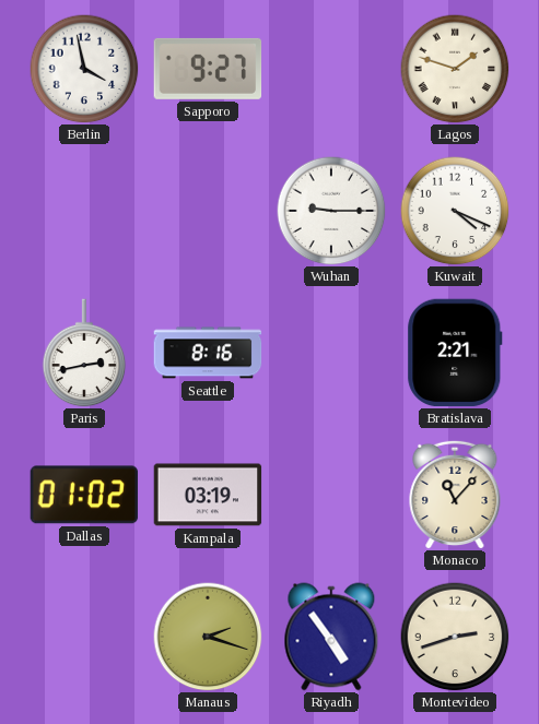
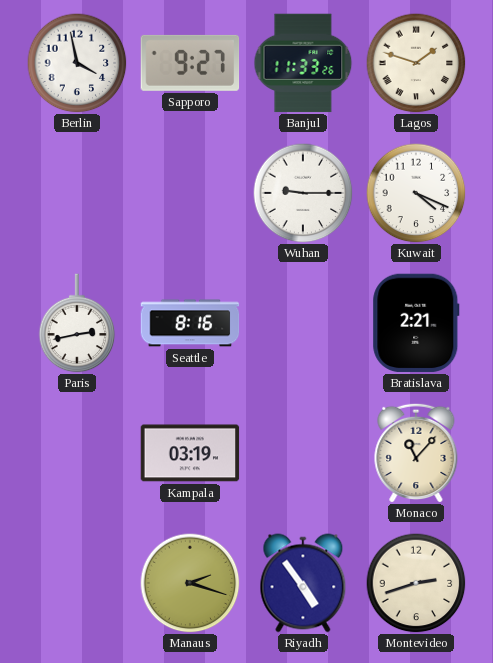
Banjul: none -> 11:33 (303, 63)
Dallas: 01:02 -> none (84, 495)
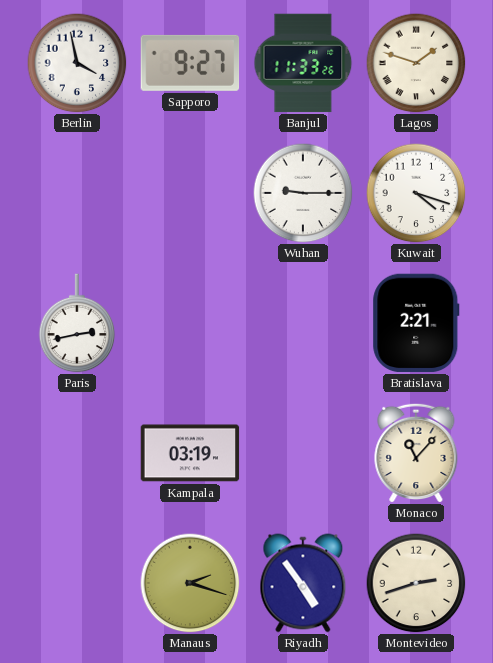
Kuwait: 4:19 -> 4:18 (416, 193)
Seattle: 8:16 -> none (190, 323)
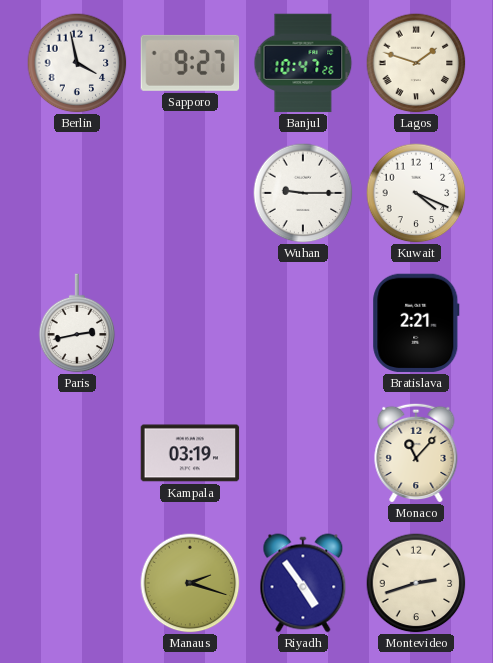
Banjul: 11:33 -> 10:47 (303, 63)
Kuwait: 4:18 -> 4:19 (416, 193)
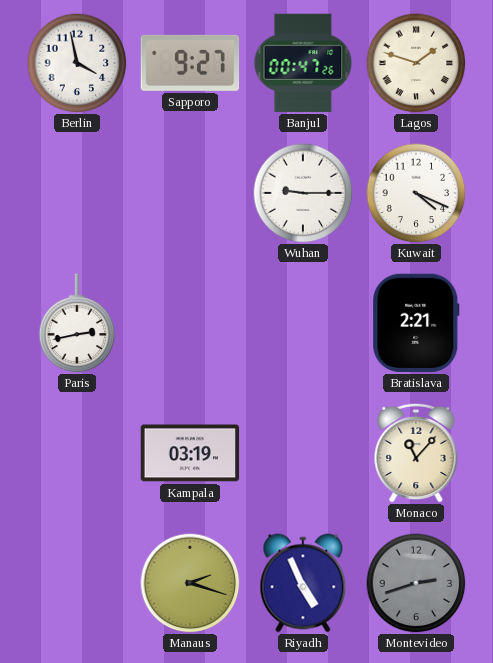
Banjul: 10:47 -> 00:47 (303, 63)
Riyadh: 4:54 -> 4:56 (303, 583)
Montevideo dial: cream -> grey (416, 583)
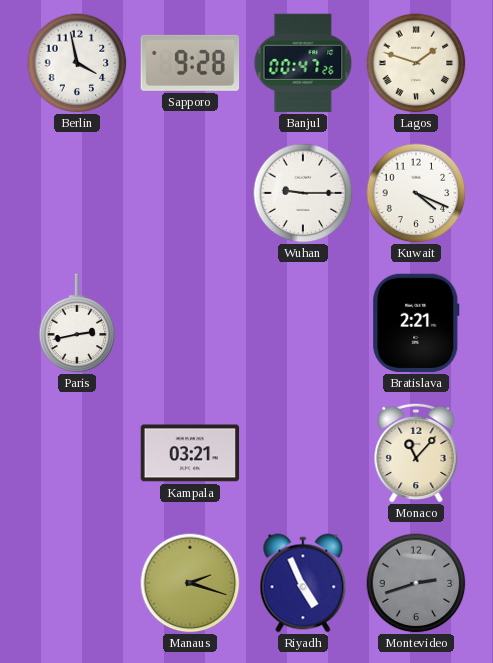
Sapporo: 9:27 -> 9:28 (190, 63)
Kampala: 03:19 -> 03:21 (190, 453)
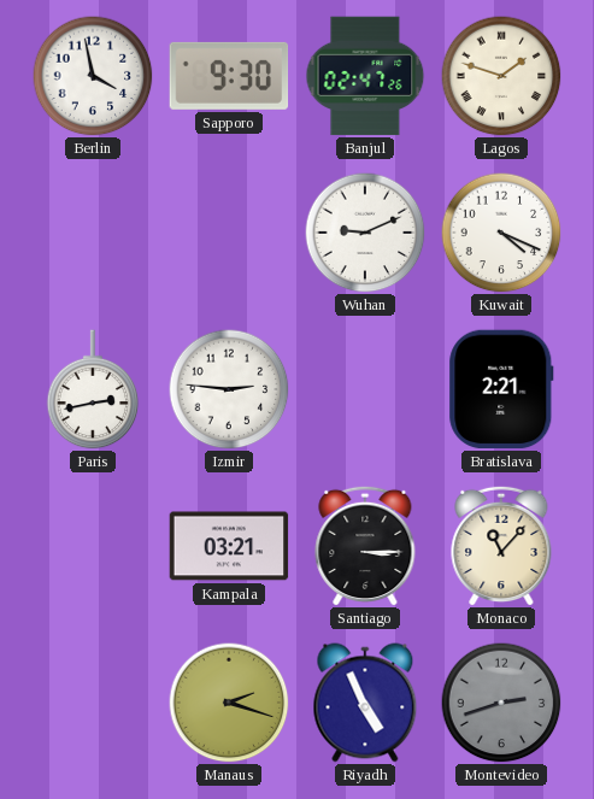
Sapporo: 9:28 -> 9:30 (229, 76)
Banjul: 00:47 -> 02:47 (365, 76)
Wuhan: 9:15 -> 9:11 (365, 233)
Izmir: none -> 2:46 (229, 389)
Santiago: none -> 3:15 (365, 546)
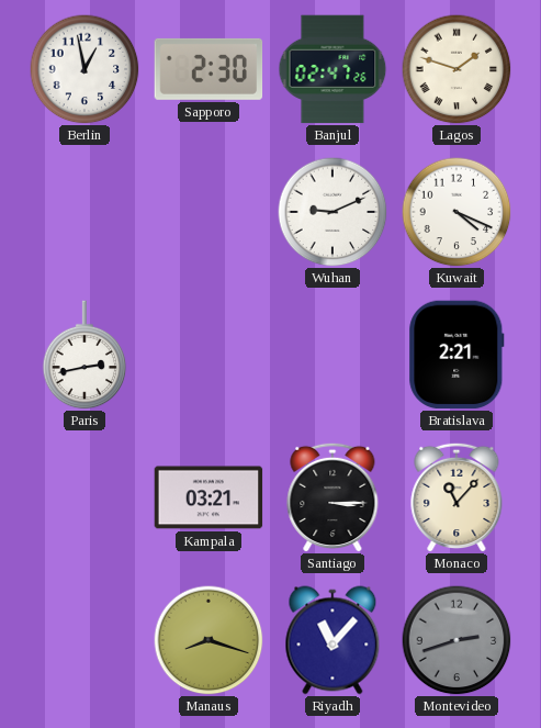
Berlin: 3:58 -> 12:58 (84, 69)
Sapporo: 9:30 -> 2:30 (208, 69)
Izmir: 2:46 -> none (229, 389)
Manaus: 2:18 -> 8:18 (208, 640)
Riyadh: 4:56 -> 11:07 (333, 640)
